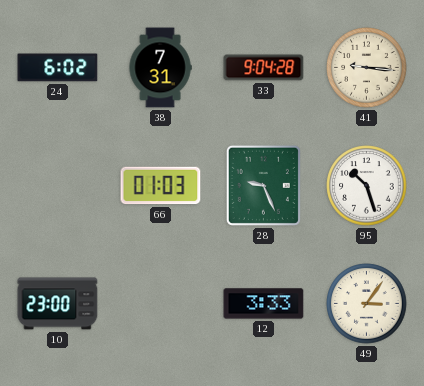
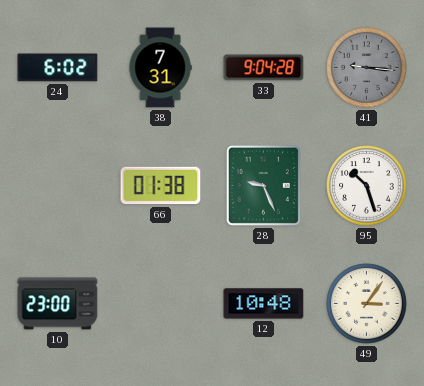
41 dial: cream -> grey (367, 68)
66: 01:03 -> 01:38 (161, 186)
12: 3:33 -> 10:48 (264, 304)
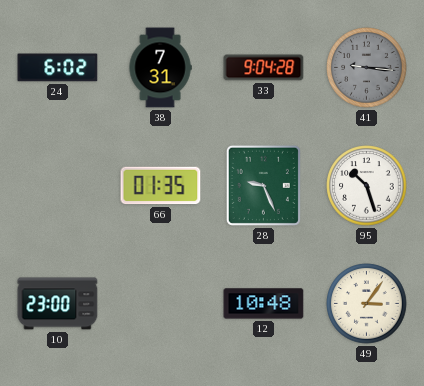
66: 01:38 -> 01:35 (161, 186)
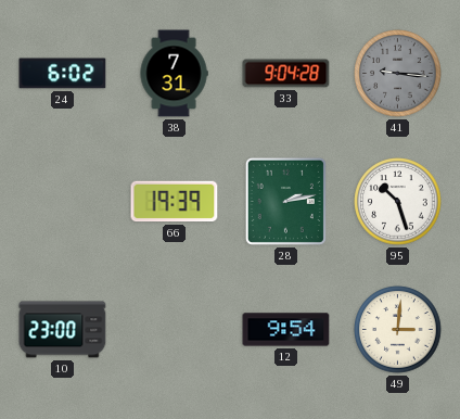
66: 01:35 -> 19:39 (175, 202)
28: 9:26 -> 2:13 (285, 201)
12: 10:48 -> 9:54 (286, 330)
49: 3:06 -> 3:01 (398, 330)
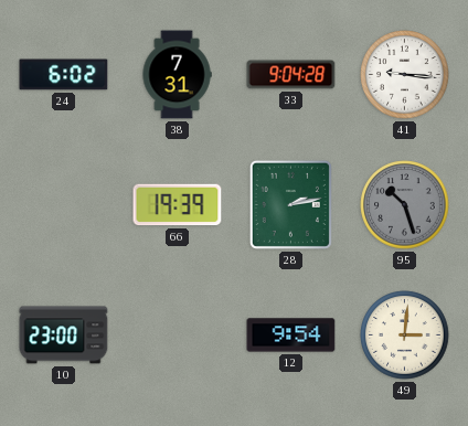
41 dial: grey -> white (405, 75)
95 dial: white -> grey (405, 205)
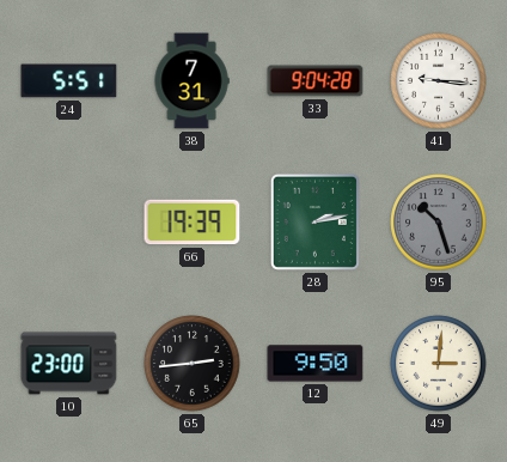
24: 6:02 -> 5:51 (69, 81)
65: none -> 2:44 (193, 364)
12: 9:54 -> 9:50 (316, 364)
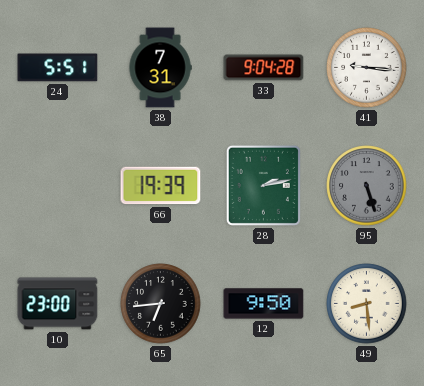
95: 10:27 -> 5:27 (367, 186)
65: 2:44 -> 6:44 (161, 304)
49: 3:01 -> 8:29 (367, 304)
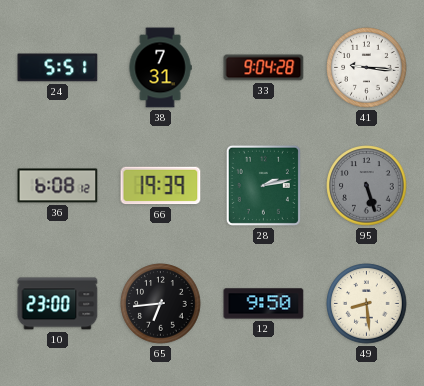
36: none -> 6:08 (58, 186)
